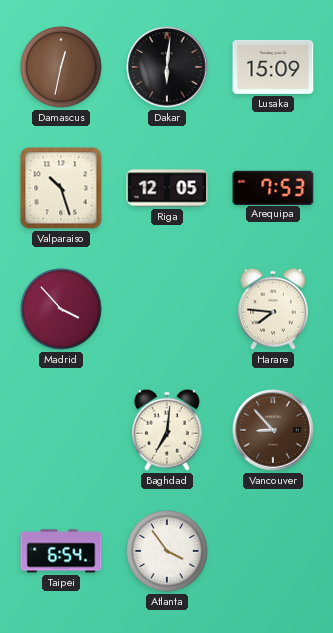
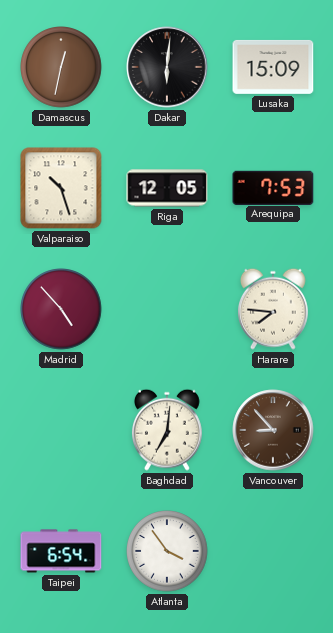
Madrid: 3:53 -> 4:53 (62, 310)
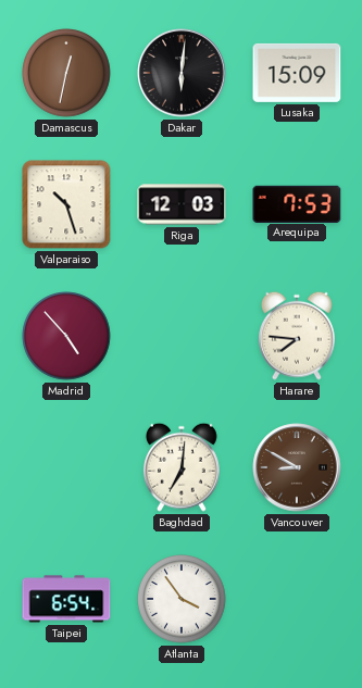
Riga: 12:05 -> 12:03 (182, 204)
Vancouver: 8:53 -> 8:50 (297, 467)
